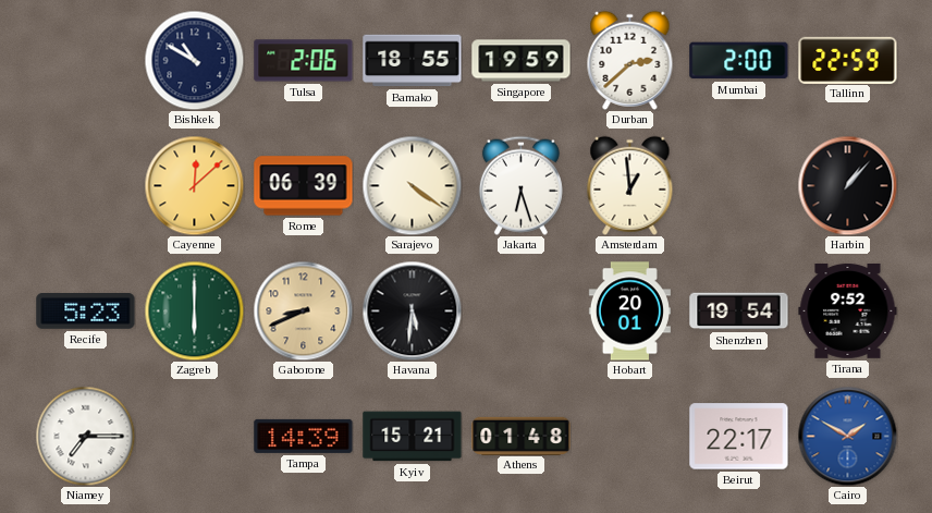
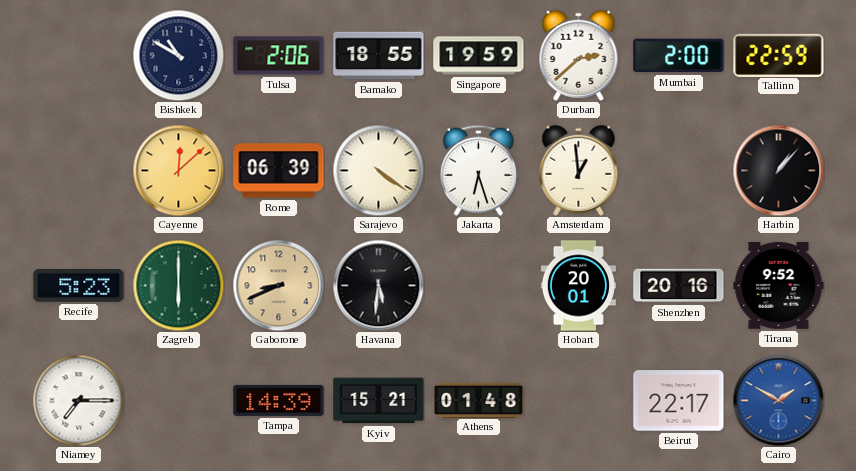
Shenzhen: 19:54 -> 20:16 (679, 286)
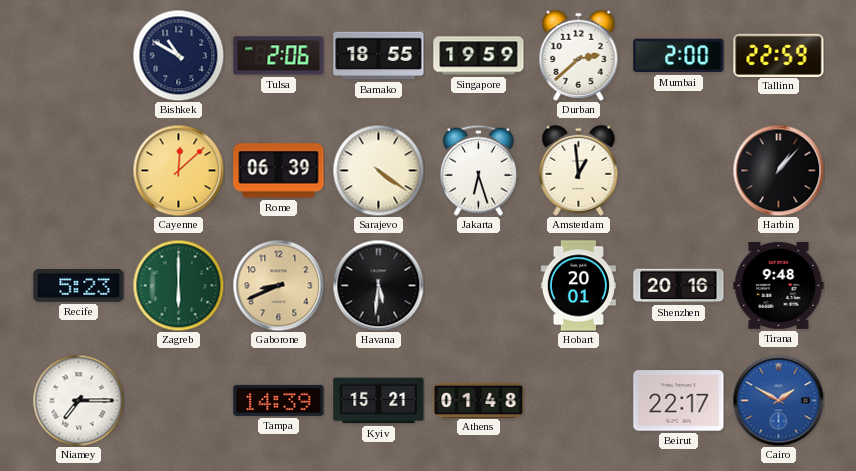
Tirana: 9:52 -> 9:48 (779, 285)
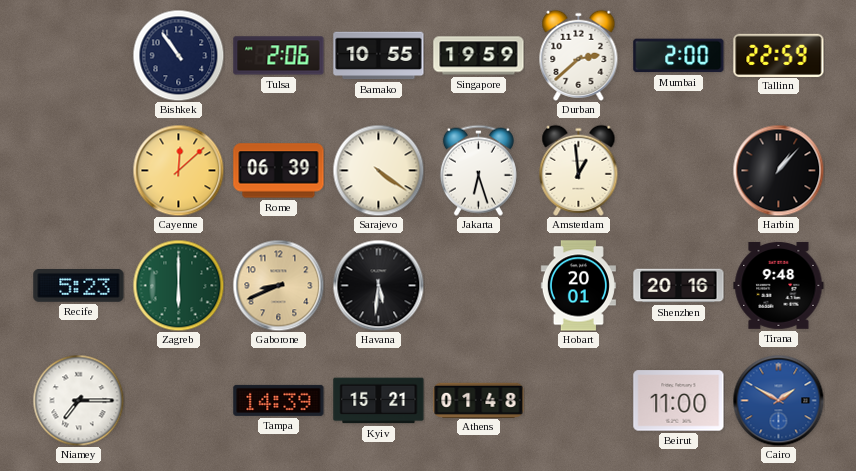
Bishkek: 10:50 -> 10:54 (178, 55)
Bamako: 18:55 -> 10:55 (379, 56)
Beirut: 22:17 -> 11:00 (679, 401)
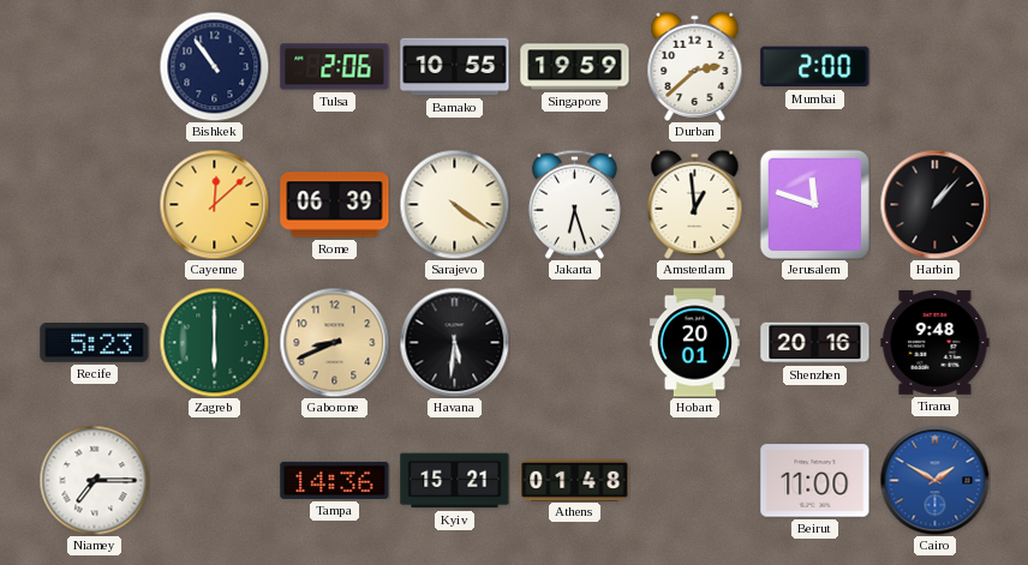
Tallinn: 22:59 -> none (779, 55)
Jerusalem: none -> 11:48 (814, 204)
Tampa: 14:39 -> 14:36 (335, 480)
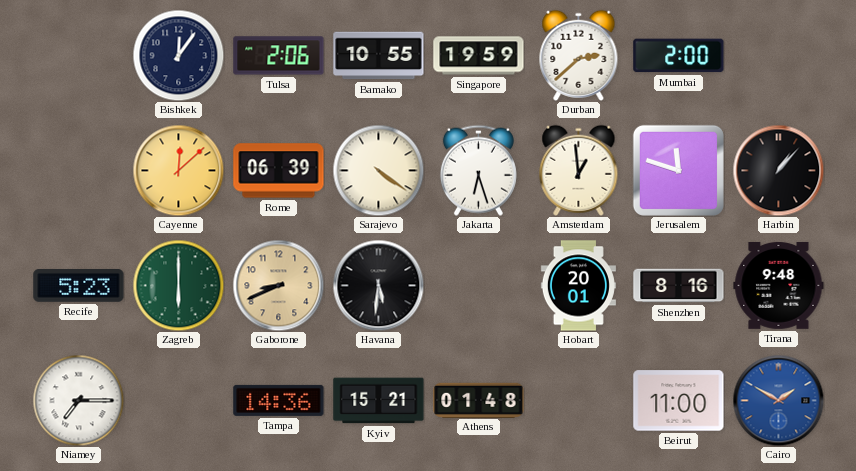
Bishkek: 10:54 -> 12:06 (178, 55)
Shenzhen: 20:16 -> 8:16 (679, 286)
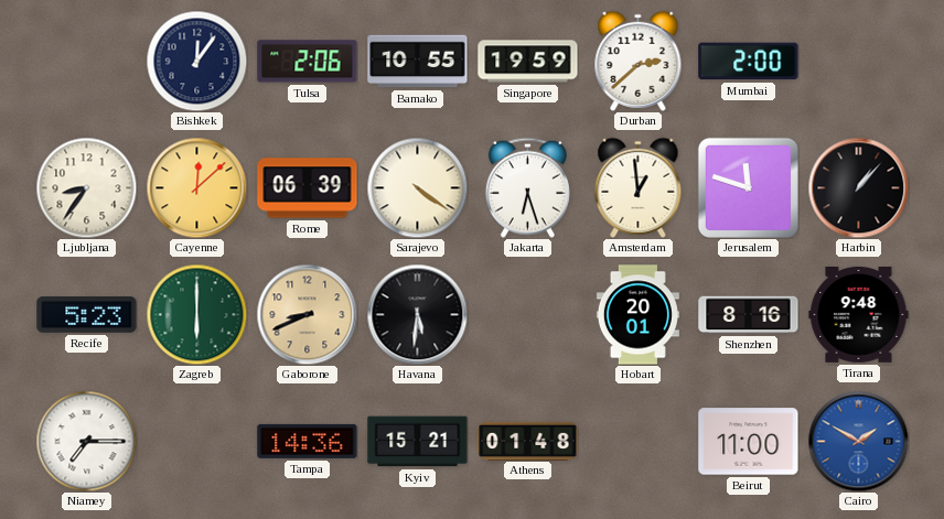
Ljubljana: none -> 8:36 (86, 187)
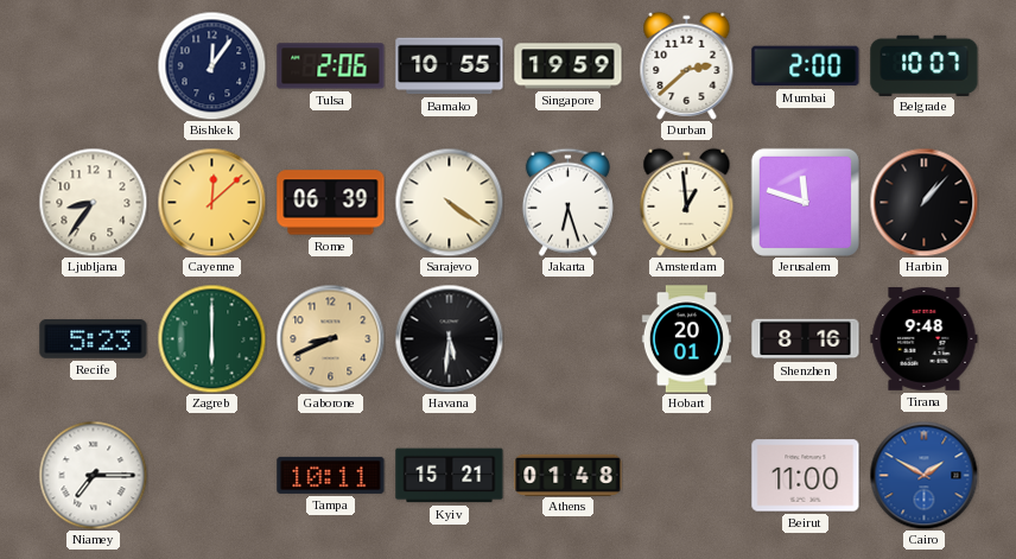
Belgrade: none -> 10:07 (925, 65)
Tampa: 14:36 -> 10:11 (331, 475)
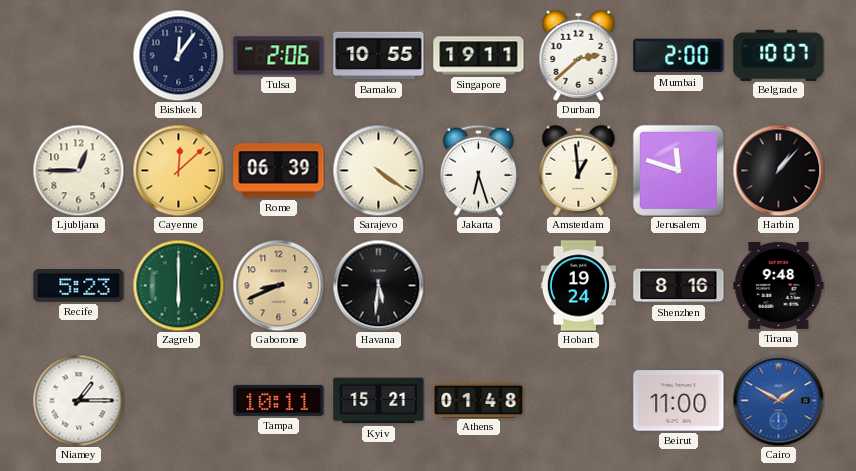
Singapore: 19:59 -> 19:11 (479, 56)
Ljubljana: 8:36 -> 12:45 (78, 170)
Hobart: 20:01 -> 19:24 (578, 286)
Niamey: 7:15 -> 1:15 (78, 400)
